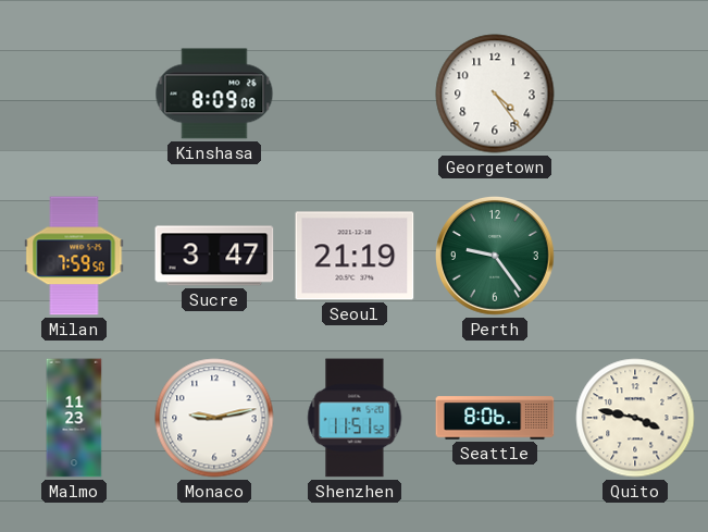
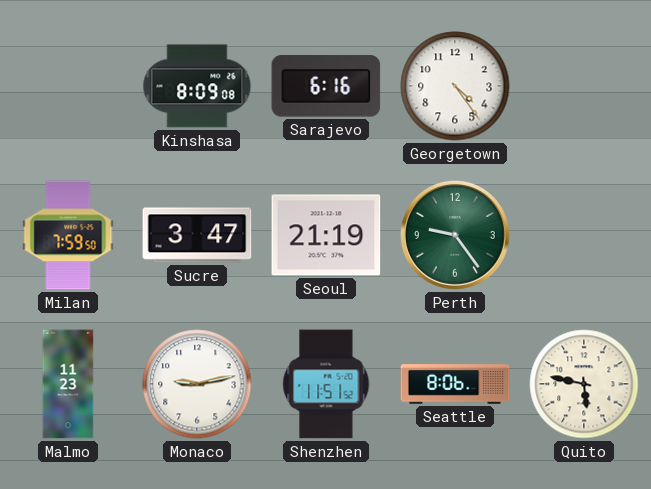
Sarajevo: none -> 6:16 (326, 86)
Quito: 3:47 -> 5:47 (584, 384)
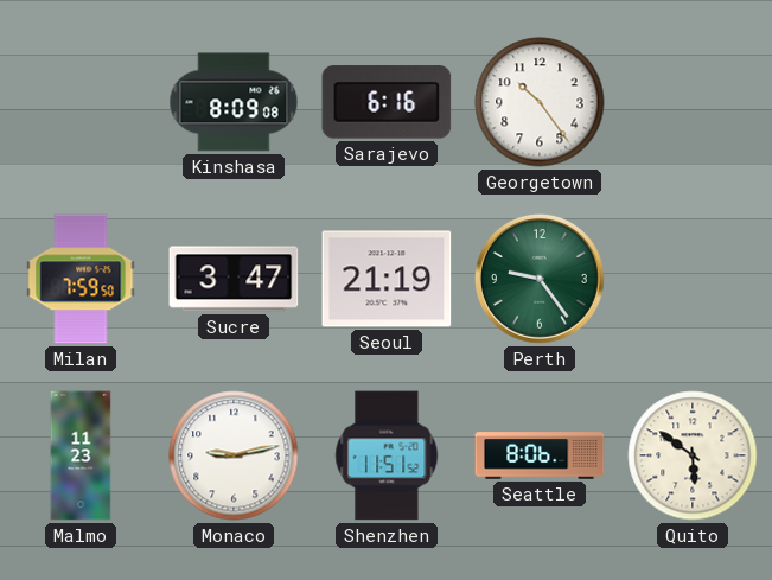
Georgetown: 4:24 -> 10:24 (540, 102)
Quito: 5:47 -> 5:51 (693, 455)
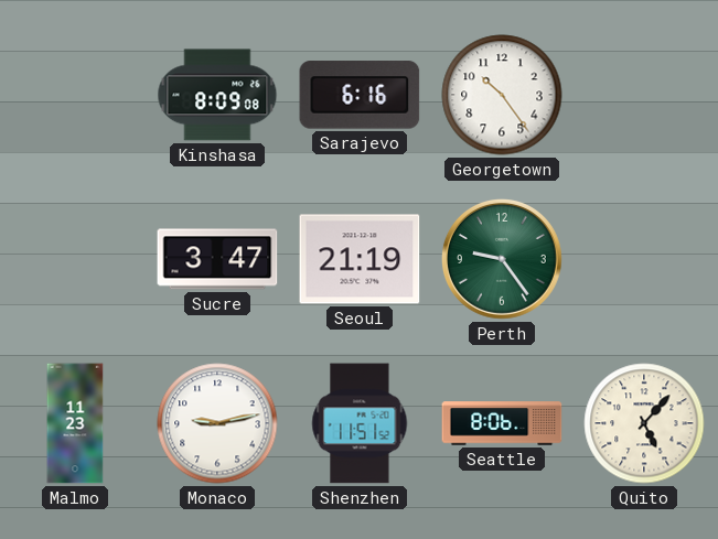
Milan: 7:59 -> none (81, 279)
Quito: 5:51 -> 5:07 (644, 423)
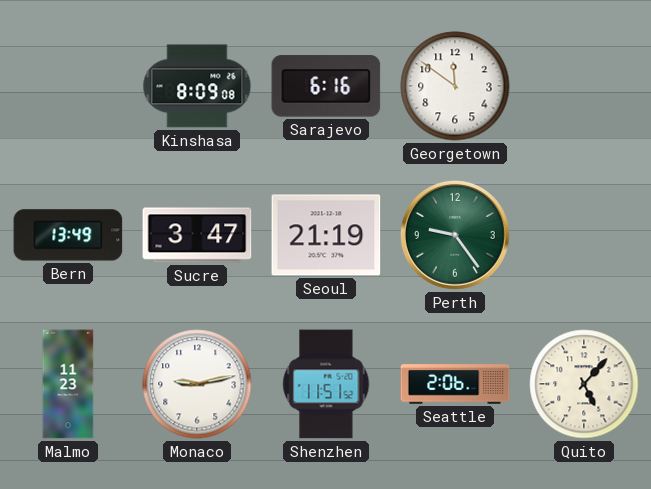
Georgetown: 10:24 -> 11:51 (455, 86)
Bern: none -> 13:49 (68, 235)
Seattle: 8:06 -> 2:06 (455, 384)
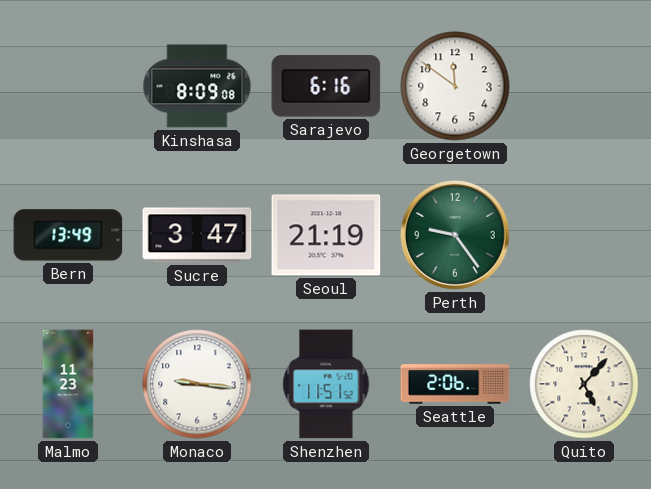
Monaco: 9:13 -> 9:16 (197, 384)
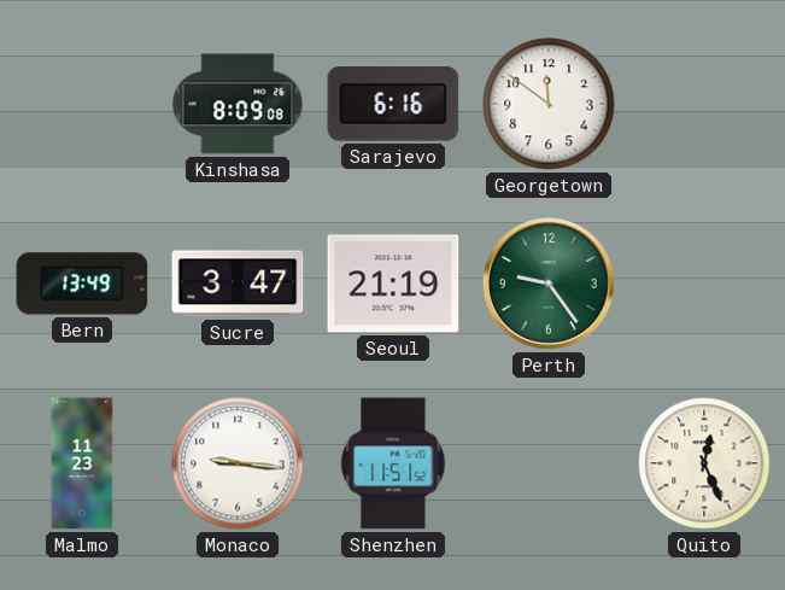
Seattle: 2:06 -> none (455, 384)
Quito: 5:07 -> 12:26 (704, 463)
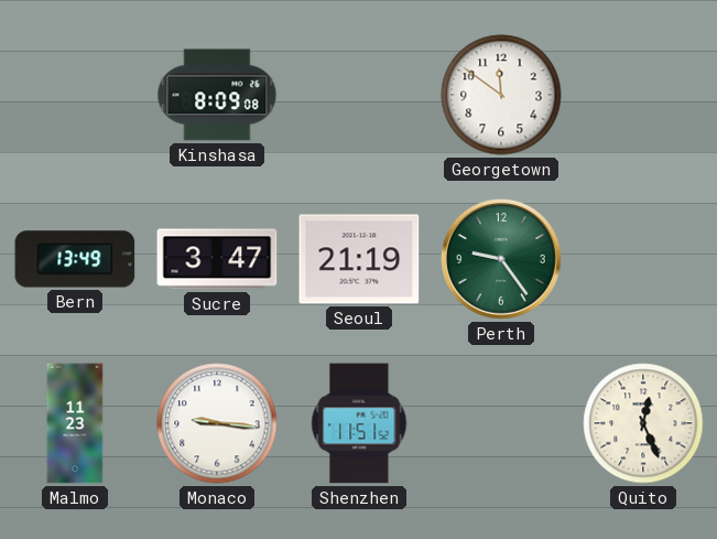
Sarajevo: 6:16 -> none (393, 104)
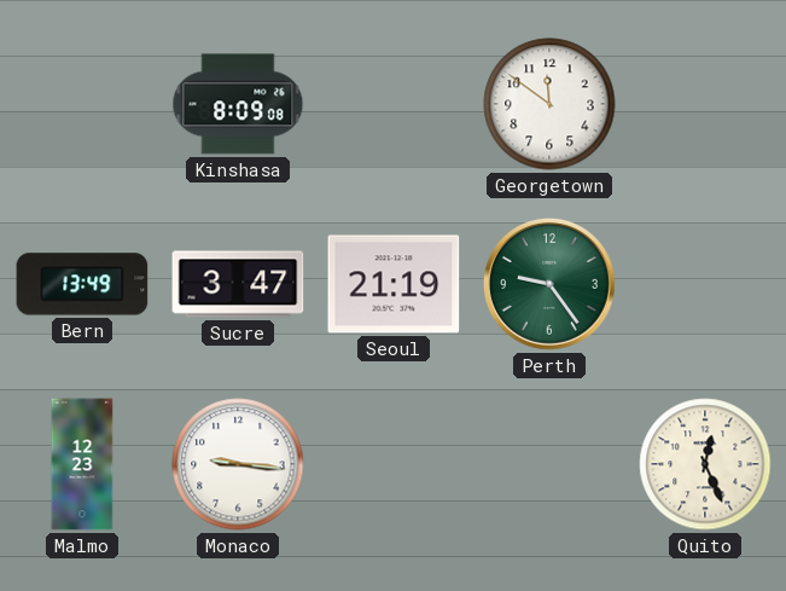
Malmo: 11:23 -> 12:23 (82, 464)
Shenzhen: 11:51 -> none (359, 423)
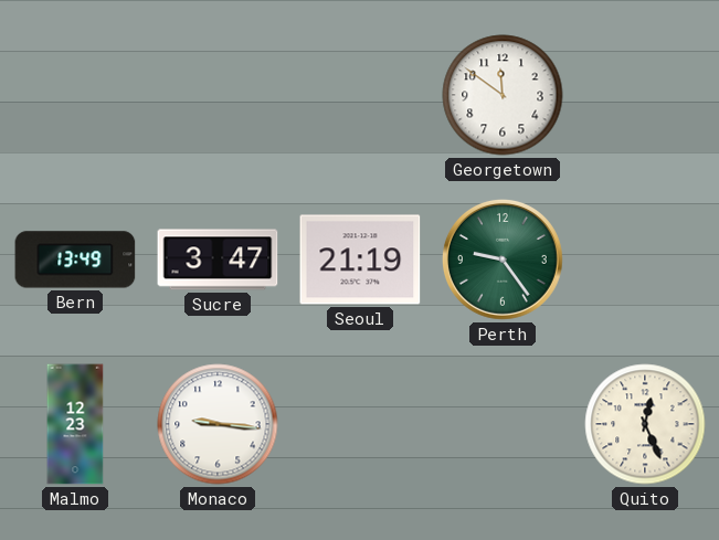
Kinshasa: 8:09 -> none (238, 104)
